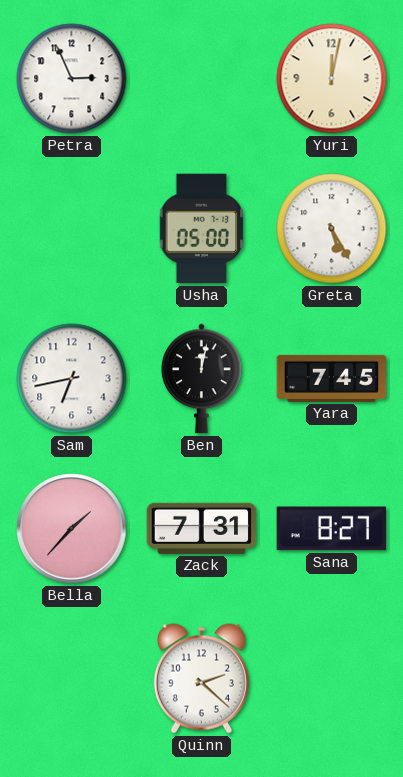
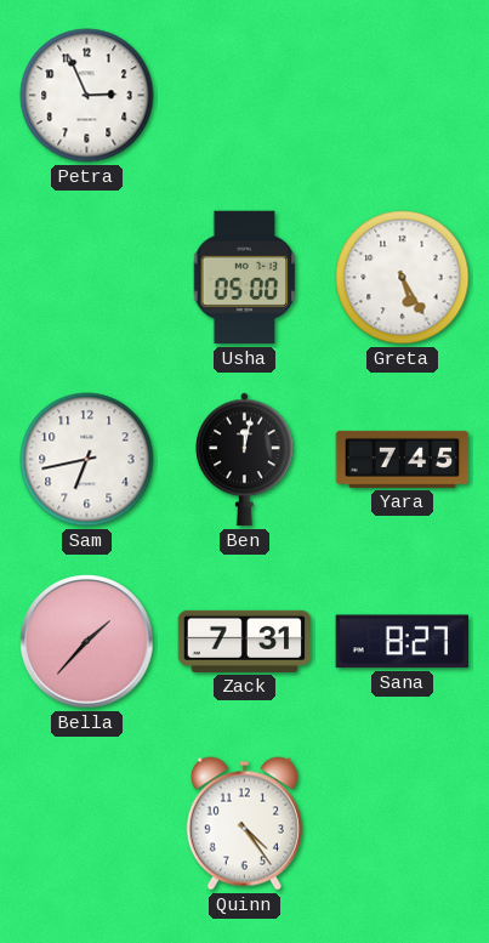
Yuri: 12:02 -> none (332, 79)
Quinn: 2:22 -> 4:24 (244, 824)
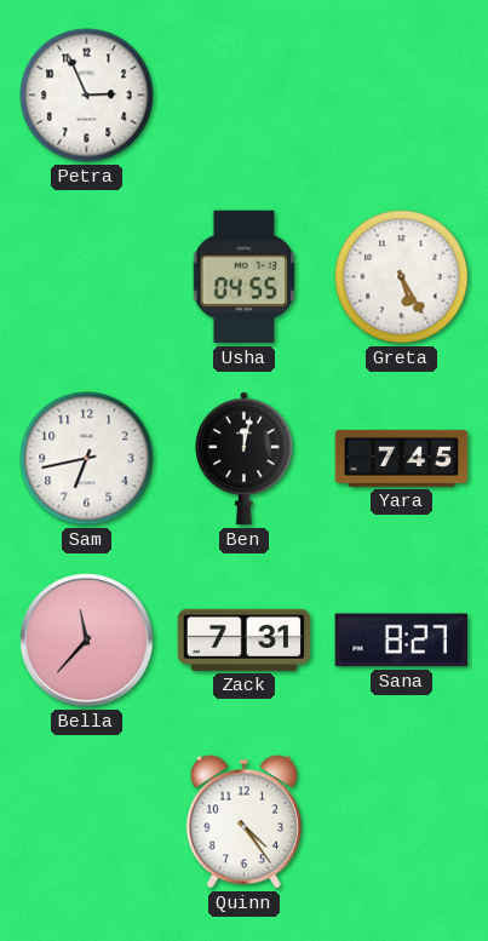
Usha: 05:00 -> 04:55 (245, 277)
Bella: 1:37 -> 11:37 (87, 641)
